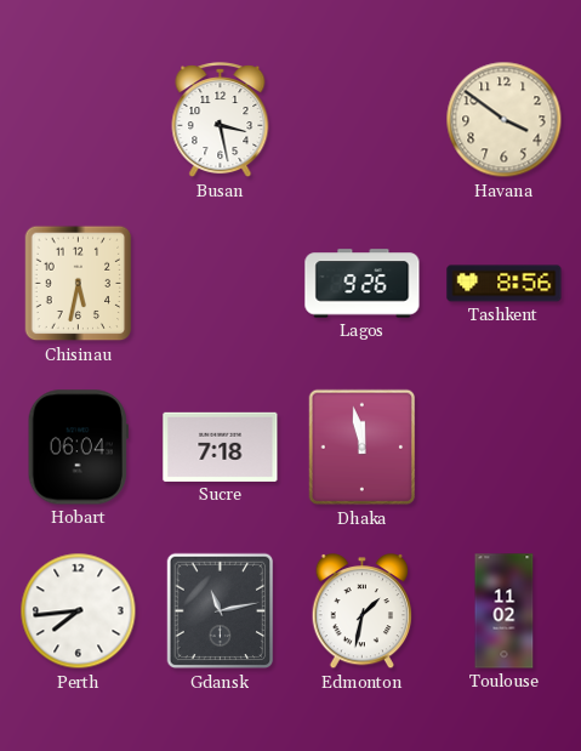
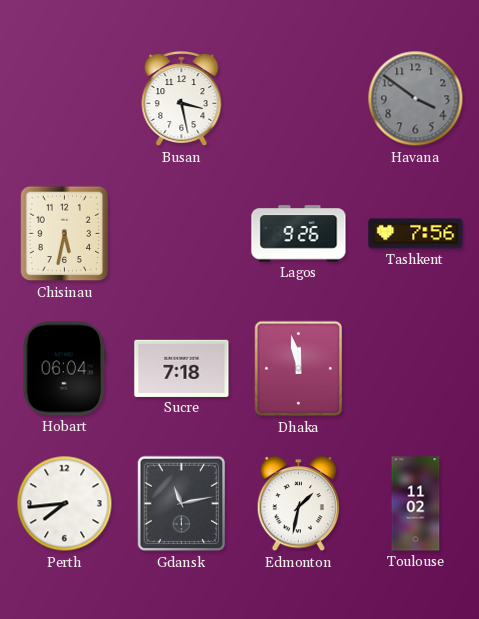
Havana dial: cream -> grey (416, 99)
Tashkent: 8:56 -> 7:56 (416, 234)
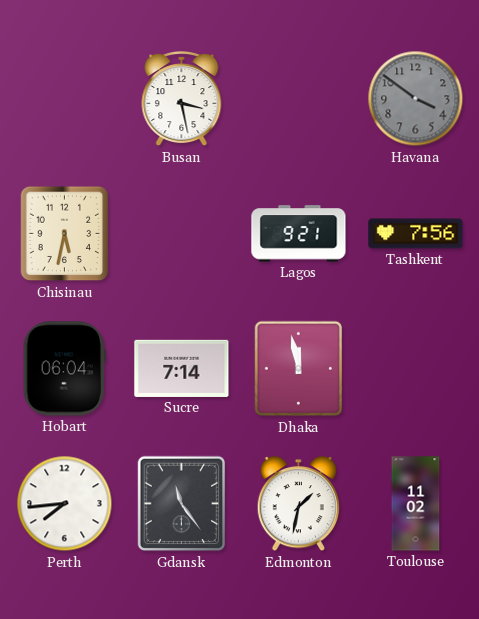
Lagos: 9:26 -> 9:21 (299, 234)
Sucre: 7:18 -> 7:14 (182, 368)
Gdansk: 11:13 -> 11:24 (182, 504)
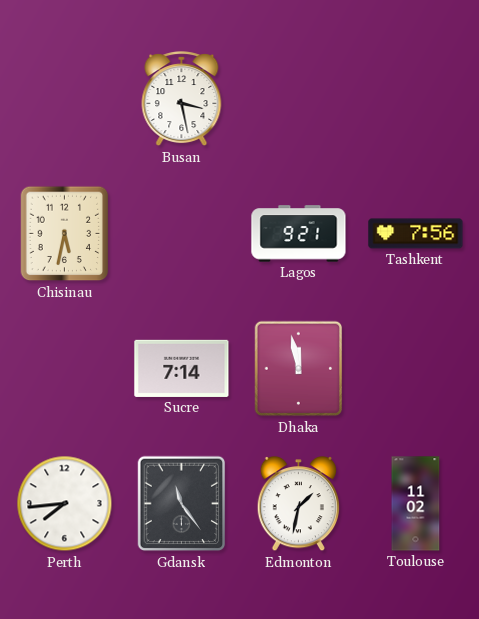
Havana: 3:51 -> none (416, 99)
Hobart: 06:04 -> none (64, 369)
